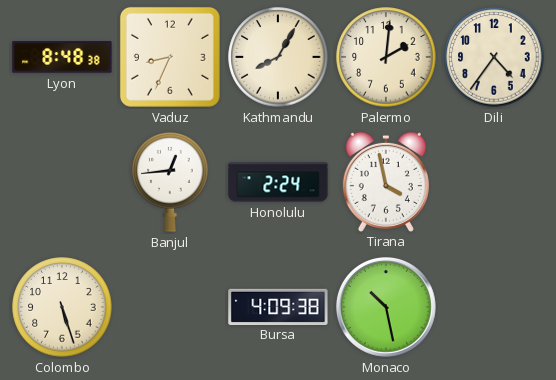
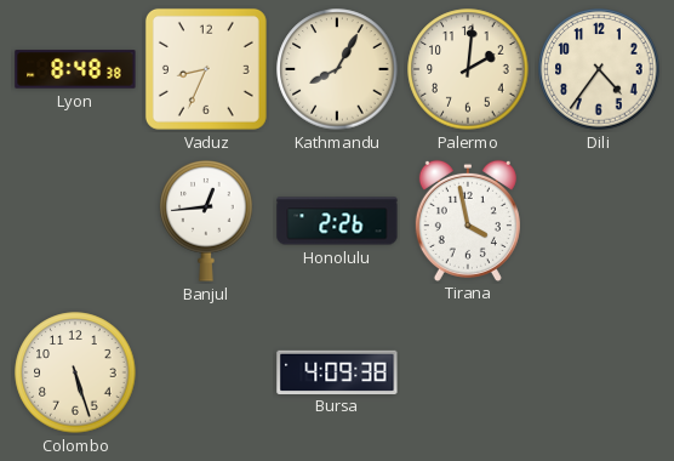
Honolulu: 2:24 -> 2:26 (337, 221)
Monaco: 10:28 -> none (387, 308)
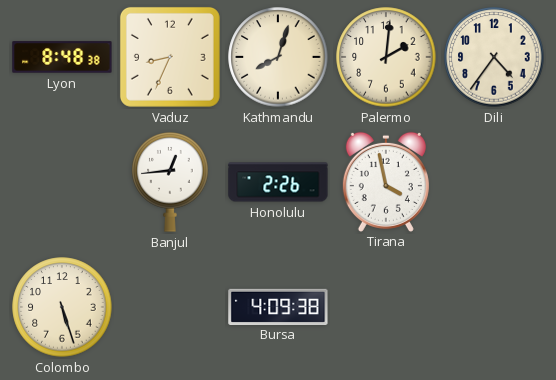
Kathmandu: 8:05 -> 8:03 (278, 57)
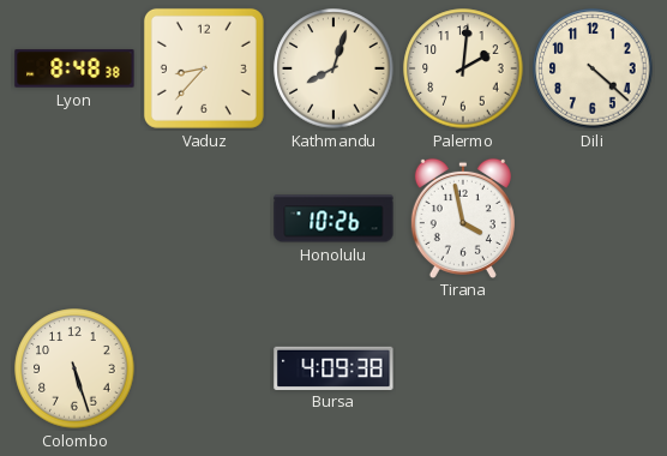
Vaduz: 8:34 -> 8:37 (204, 68)
Dili: 4:36 -> 4:22 (593, 68)
Banjul: 12:44 -> none (170, 183)
Honolulu: 2:26 -> 10:26 (333, 218)
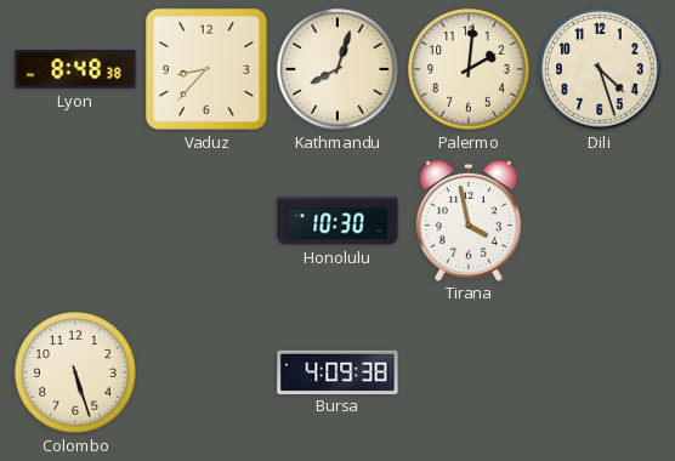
Dili: 4:22 -> 4:27 (600, 69)
Honolulu: 10:26 -> 10:30 (337, 221)
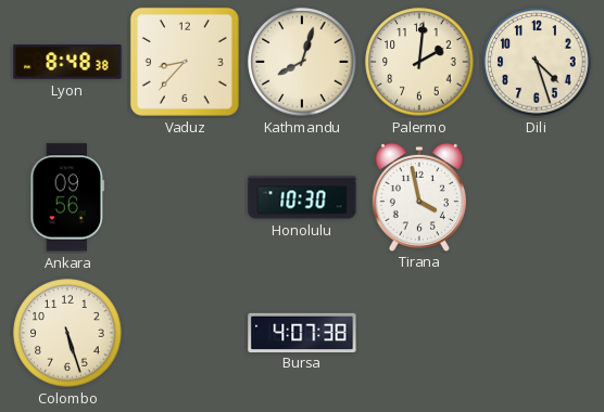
Ankara: none -> 09:56 (67, 197)
Bursa: 4:09 -> 4:07 (302, 332)
